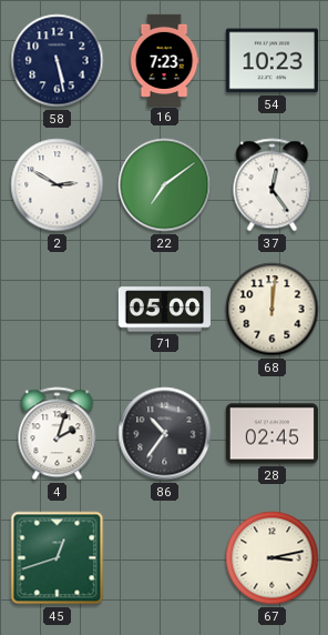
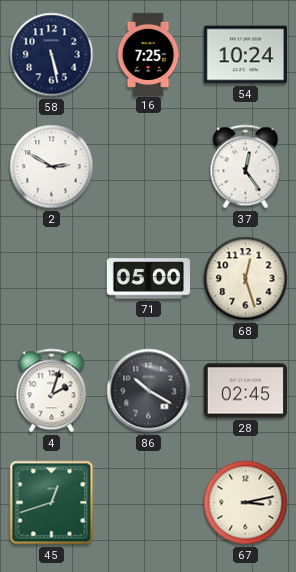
16: 7:23 -> 7:25 (148, 54)
54: 10:23 -> 10:24 (245, 55)
22: 7:09 -> none (165, 185)
68: 12:01 -> 12:27 (246, 279)
86: 10:36 -> 10:20 (149, 391)
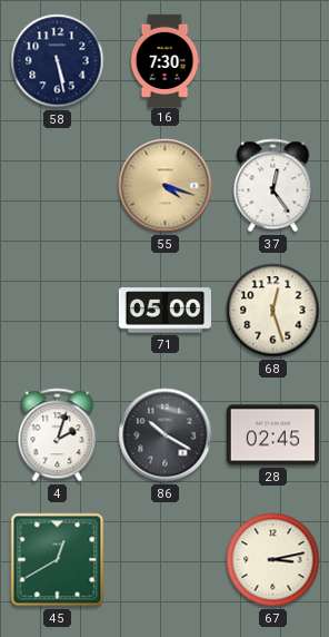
16: 7:25 -> 7:30 (164, 60)
54: 10:24 -> none (245, 55)
2: 2:50 -> none (52, 167)
55: none -> 4:18 (166, 186)
45: 12:42 -> 12:40 (58, 560)
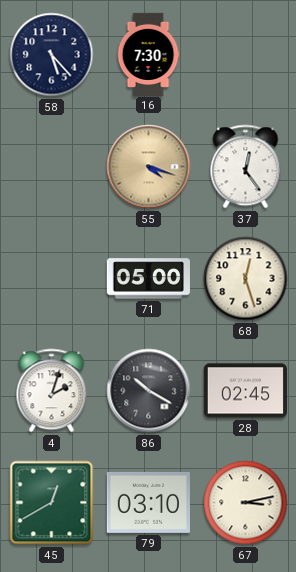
58: 5:28 -> 5:23 (52, 55)
79: none -> 03:10 (148, 502)
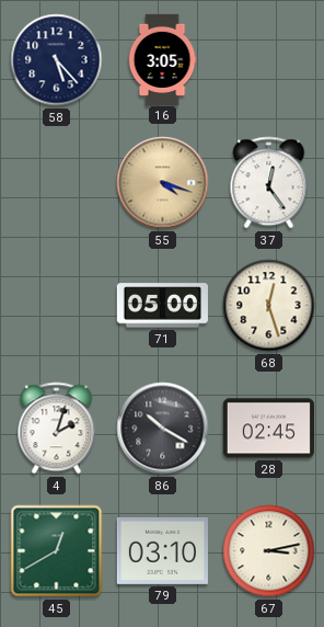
16: 7:30 -> 3:05 (162, 59)
